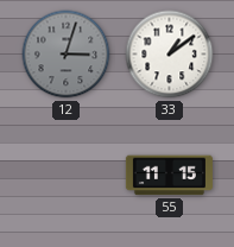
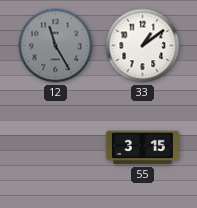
12: 3:03 -> 11:25 (56, 46)
55: 11:15 -> 3:15 (142, 148)
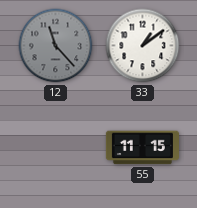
12: 11:25 -> 11:23 (56, 46)
55: 3:15 -> 11:15 (142, 148)
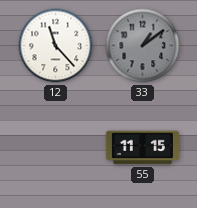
12 dial: grey -> white (56, 46)
33 dial: white -> grey (143, 46)
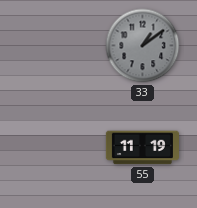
12: 11:23 -> none (56, 46)
55: 11:15 -> 11:19 (142, 148)
